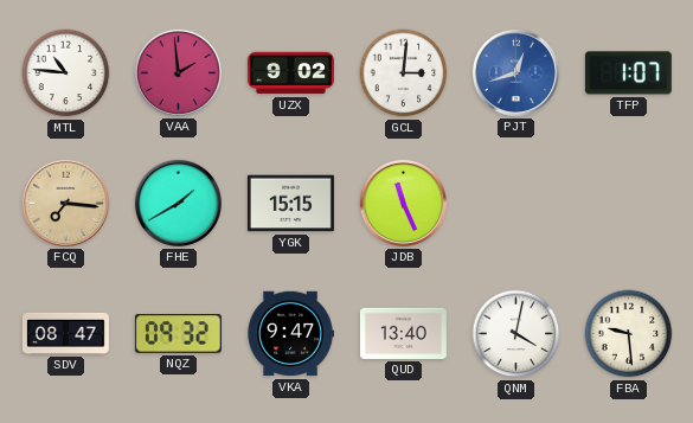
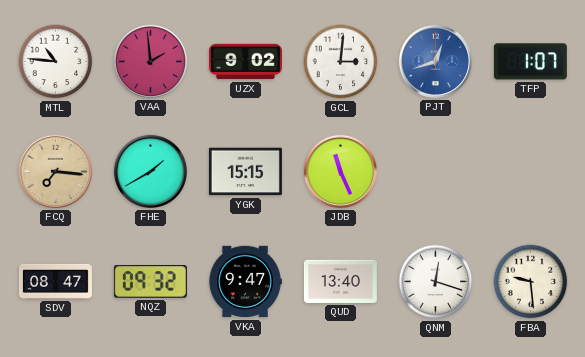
QNM: 4:02 -> 12:18 (436, 282)
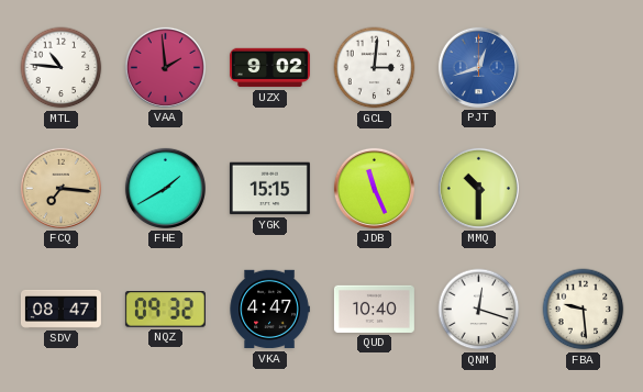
TFP: 1:07 -> none (530, 62)
MMQ: none -> 10:30 (478, 188)
VKA: 9:47 -> 4:47 (269, 310)
QUD: 13:40 -> 10:40 (374, 309)
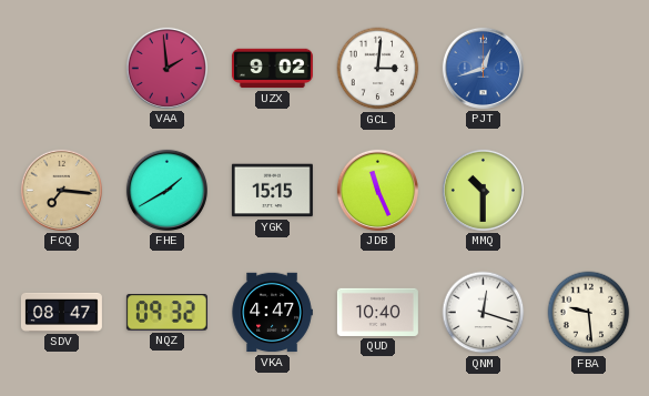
MTL: 10:46 -> none (62, 68)
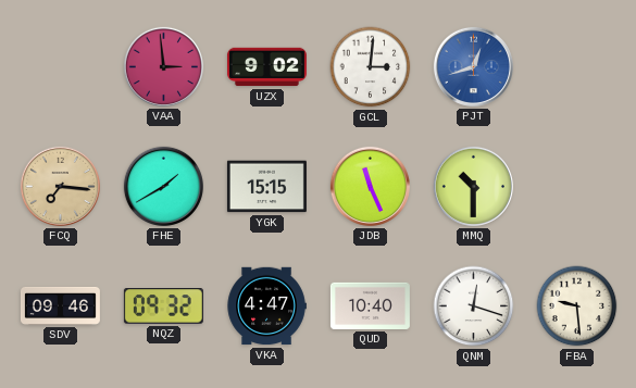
VAA: 1:59 -> 2:59 (163, 66)
SDV: 08:47 -> 09:46 (60, 305)
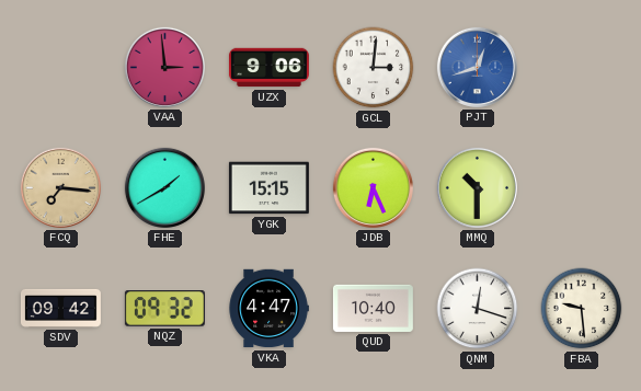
UZX: 9:02 -> 9:06 (268, 68)
JDB: 11:26 -> 6:26 (373, 187)
SDV: 09:46 -> 09:42 (60, 308)
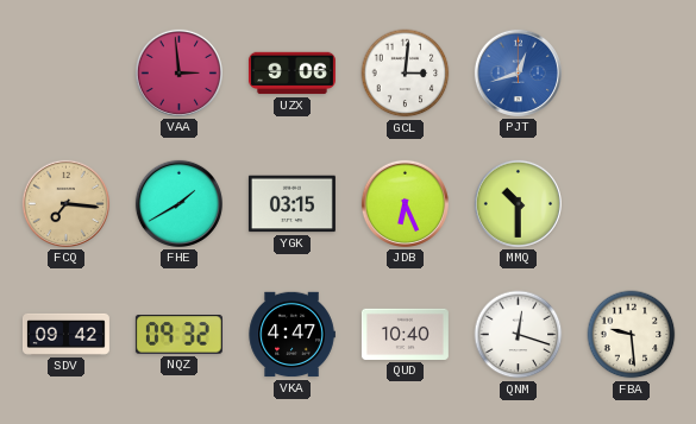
YGK: 15:15 -> 03:15 (291, 204)
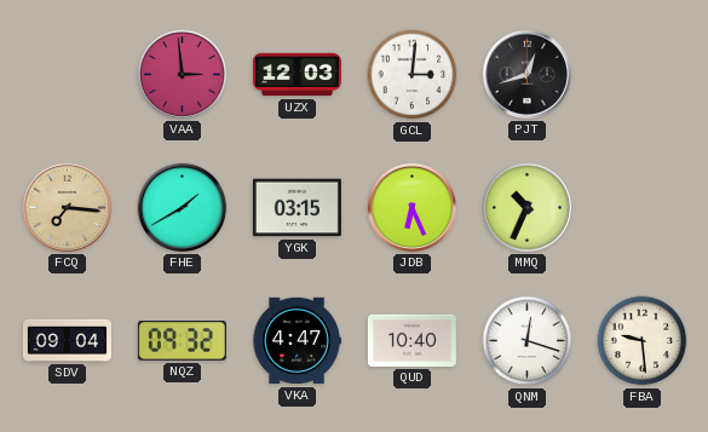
UZX: 9:06 -> 12:03 (297, 75)
PJT dial: blue -> black (526, 74)
MMQ: 10:30 -> 10:34 (526, 207)
SDV: 09:42 -> 09:04 (67, 340)
